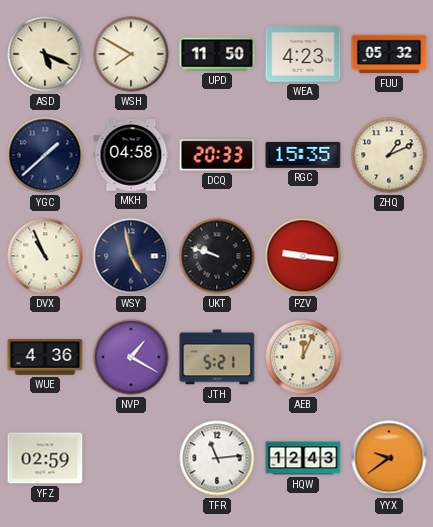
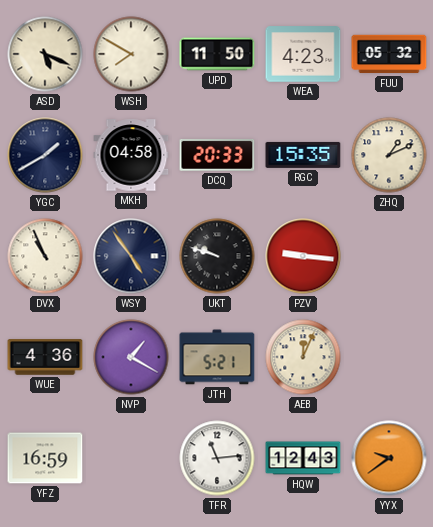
YGC: 1:38 -> 1:40 (45, 155)
WSY: 4:58 -> 4:54 (131, 256)
YFZ: 02:59 -> 16:59 (45, 458)
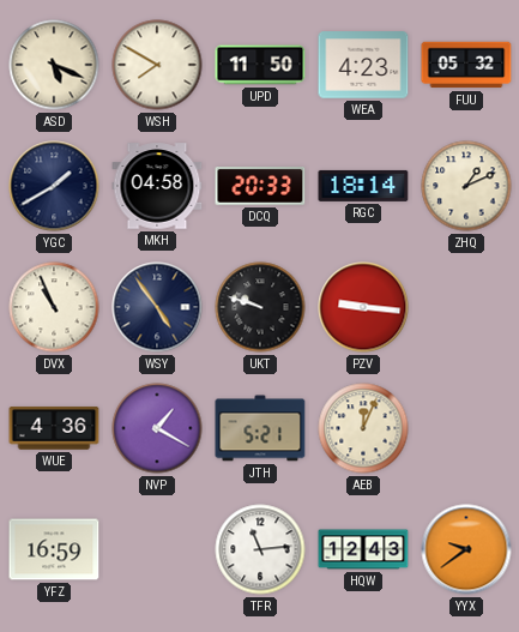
RGC: 15:35 -> 18:14 (363, 186)
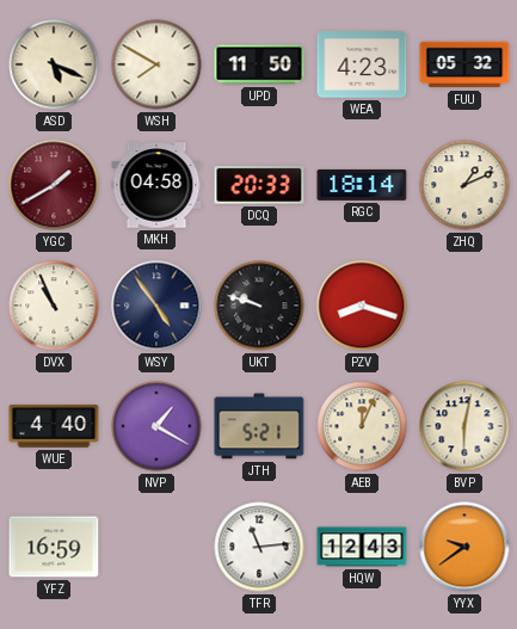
YGC dial: navy -> burgundy (54, 185)
PZV: 9:16 -> 8:18 (362, 306)
WUE: 4:36 -> 4:40 (54, 426)
BVP: none -> 6:02 (464, 426)
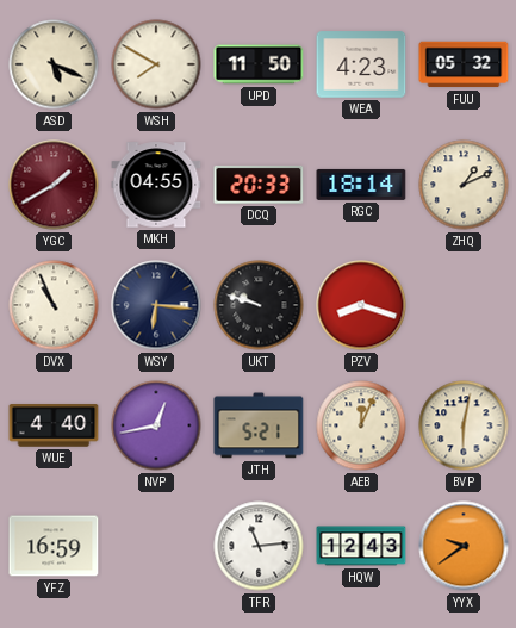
MKH: 04:58 -> 04:55 (156, 185)
WSY: 4:54 -> 6:16 (156, 305)
NVP: 1:20 -> 12:43 (156, 425)
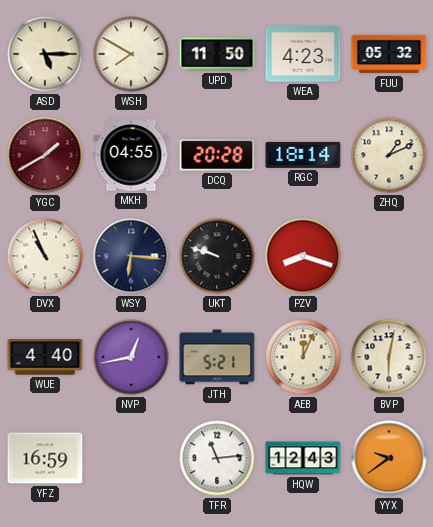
ASD: 5:19 -> 5:15 (45, 54)
DCQ: 20:33 -> 20:28 (217, 155)
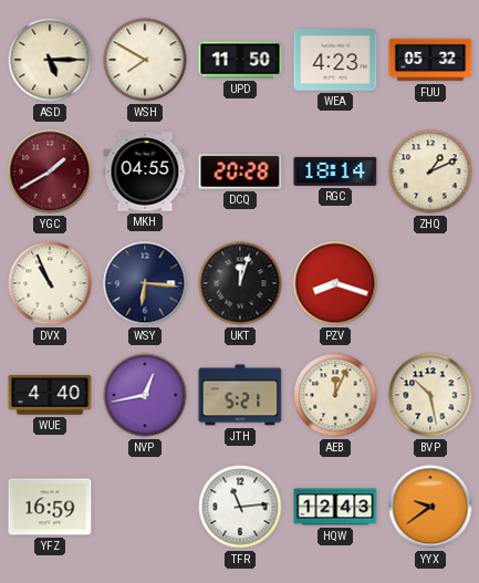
UKT: 9:48 -> 12:03 (240, 283)
BVP: 6:02 -> 10:28 (430, 395)
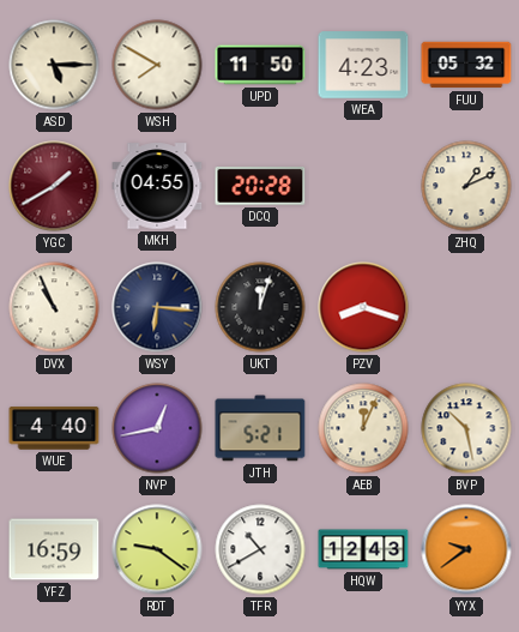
RGC: 18:14 -> none (335, 171)
RDT: none -> 9:21 (157, 549)
TFR: 11:14 -> 10:40 (260, 549)
